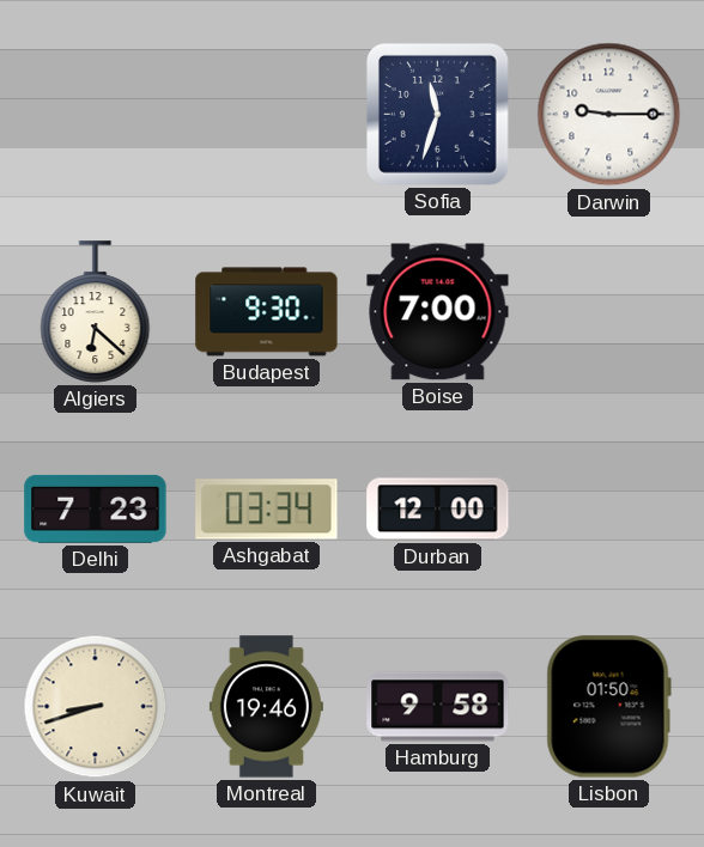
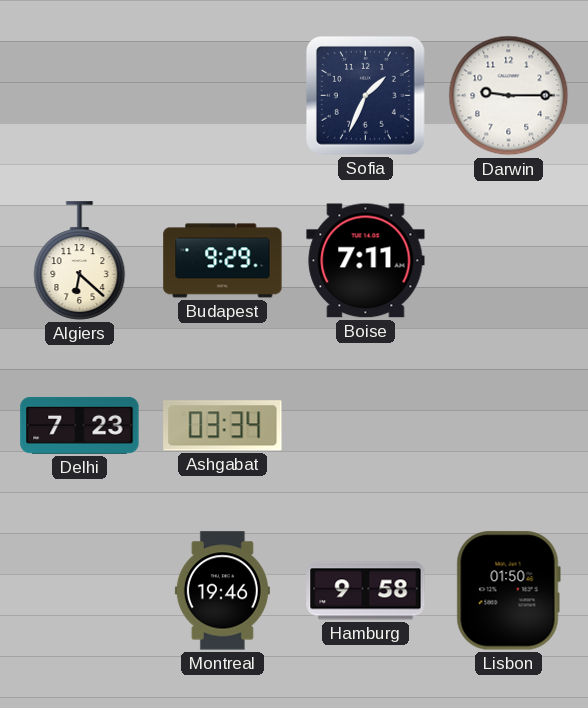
Sofia: 11:33 -> 1:34 (365, 95)
Budapest: 9:30 -> 9:29 (223, 261)
Boise: 7:00 -> 7:11 (366, 261)
Durban: 12:00 -> none (438, 510)
Kuwait: 8:42 -> none (96, 707)
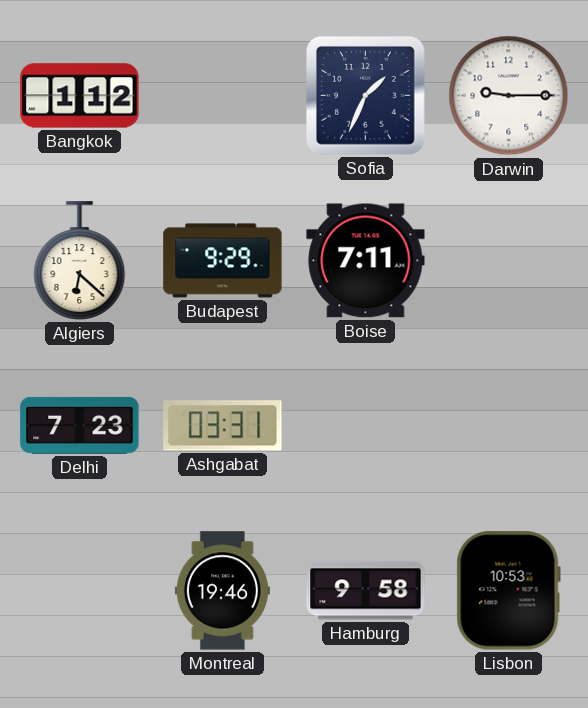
Bangkok: none -> 1:12 (80, 96)
Ashgabat: 03:34 -> 03:31 (223, 426)
Lisbon: 01:50 -> 10:53 (508, 591)
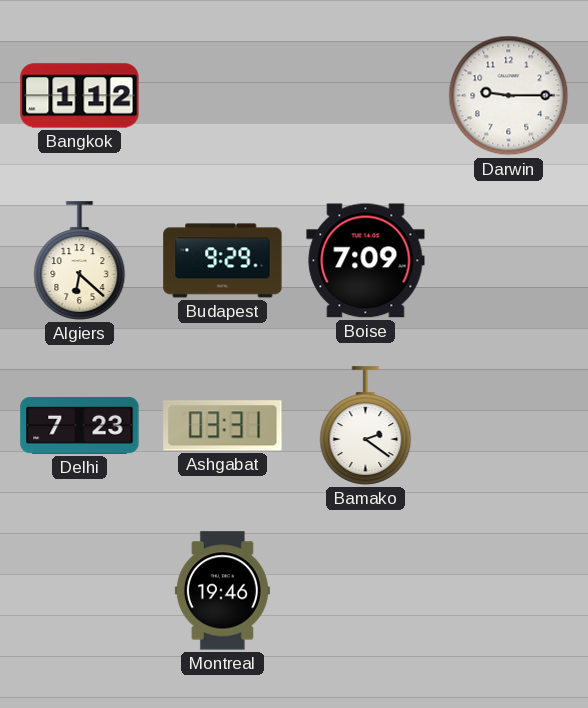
Sofia: 1:34 -> none (365, 95)
Boise: 7:11 -> 7:09 (366, 261)
Bamako: none -> 2:21 (366, 426)
Hamburg: 9:58 -> none (366, 591)
Lisbon: 10:53 -> none (508, 591)
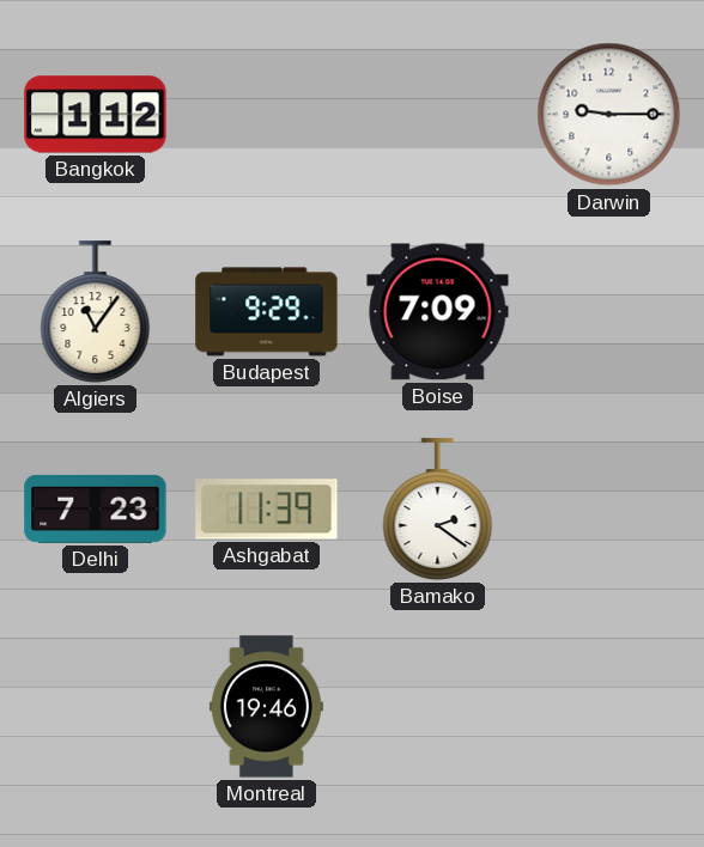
Algiers: 6:22 -> 11:06 (96, 312)
Ashgabat: 03:31 -> 11:39 (267, 510)
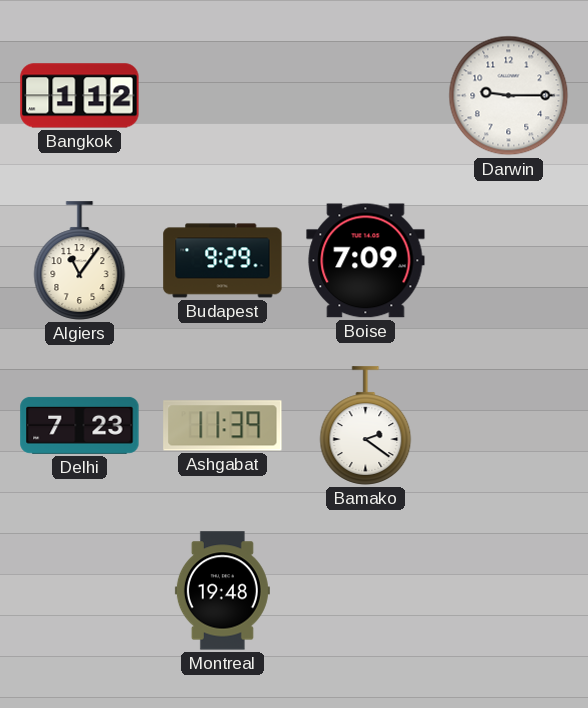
Montreal: 19:46 -> 19:48 (222, 591)
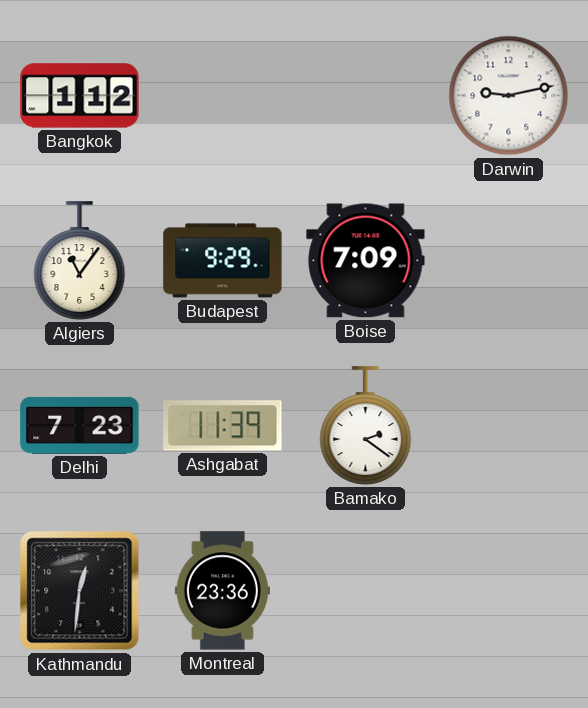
Darwin: 9:15 -> 9:13 (509, 96)
Kathmandu: none -> 12:31 (80, 591)
Montreal: 19:48 -> 23:36 (222, 591)
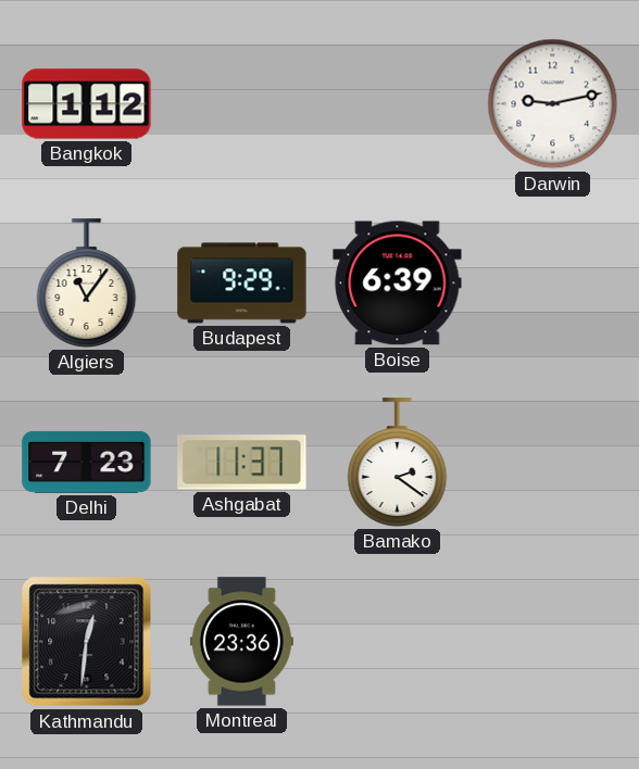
Boise: 7:09 -> 6:39 (398, 283)
Ashgabat: 11:39 -> 11:37 (242, 463)
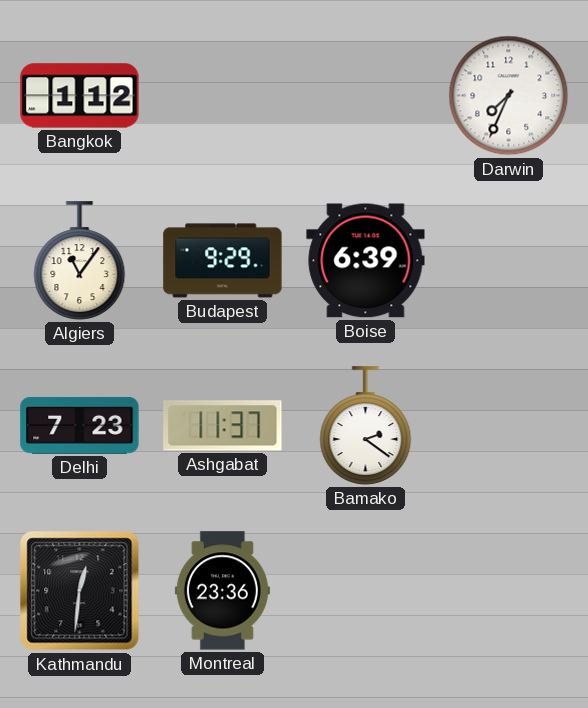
Darwin: 9:13 -> 7:34 (509, 96)
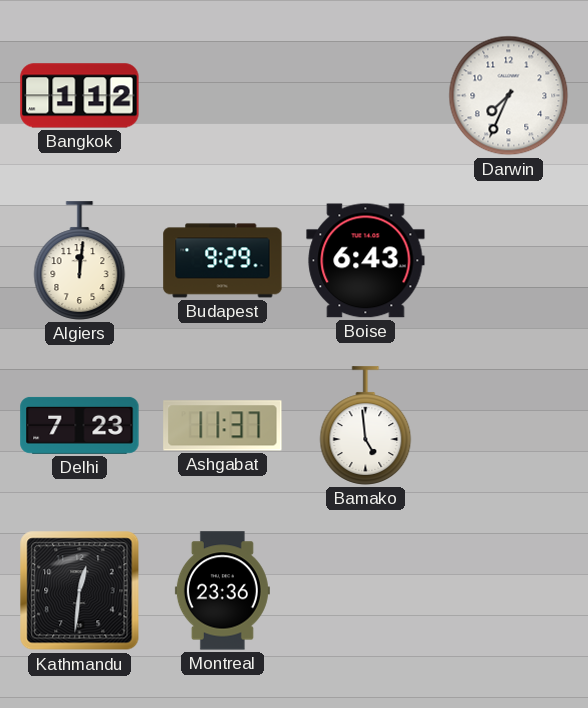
Algiers: 11:06 -> 12:01 (80, 261)
Boise: 6:39 -> 6:43 (366, 261)
Bamako: 2:21 -> 4:59 (366, 426)
